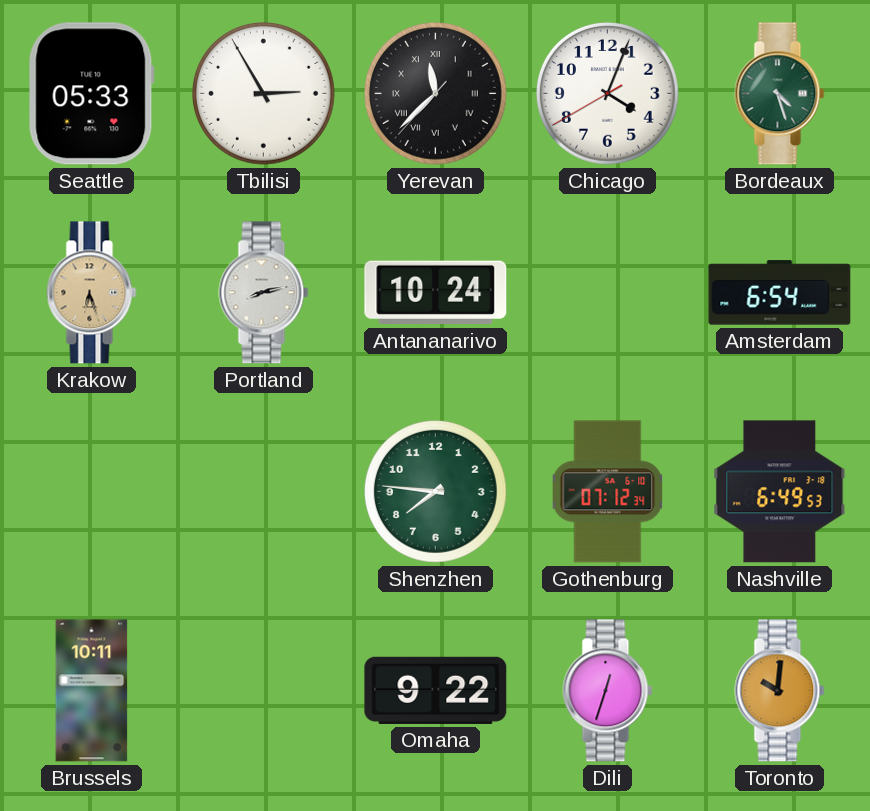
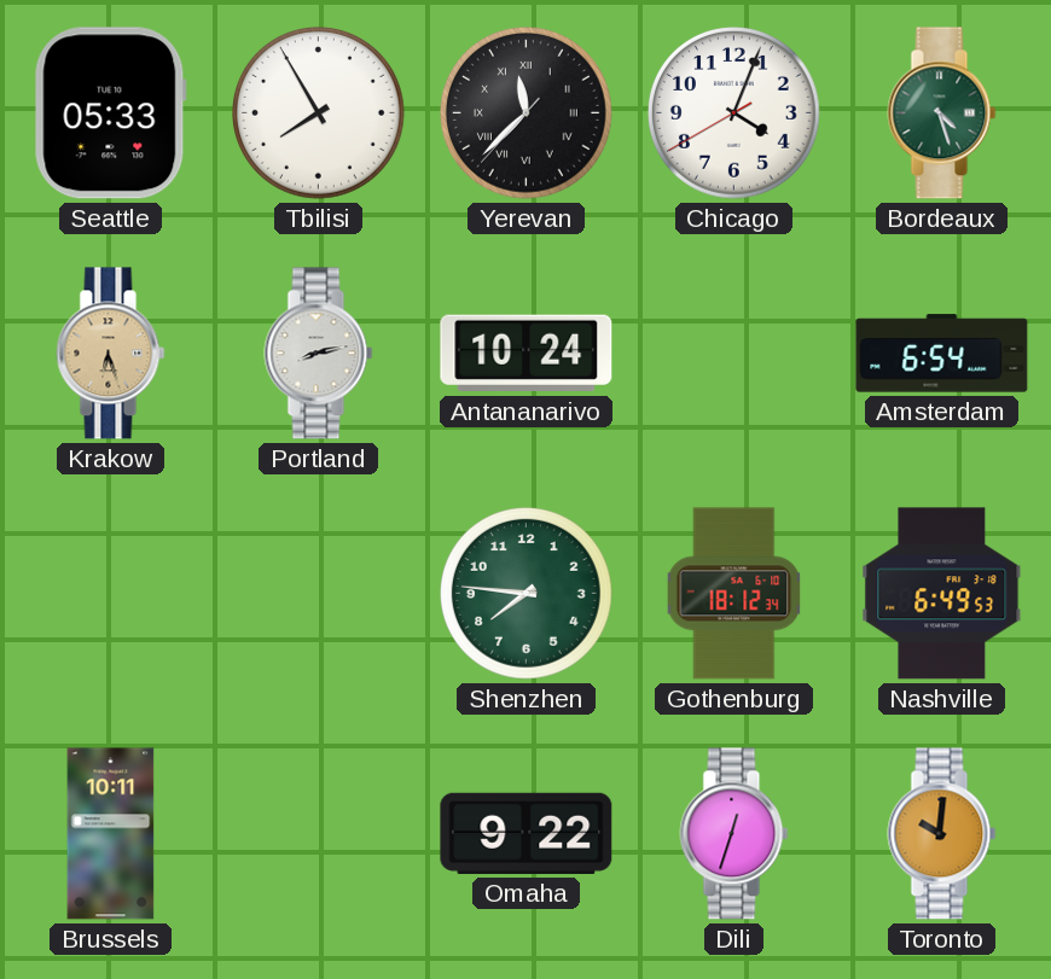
Tbilisi: 2:55 -> 7:55 (319, 113)
Gothenburg: 07:12 -> 18:12 (734, 594)
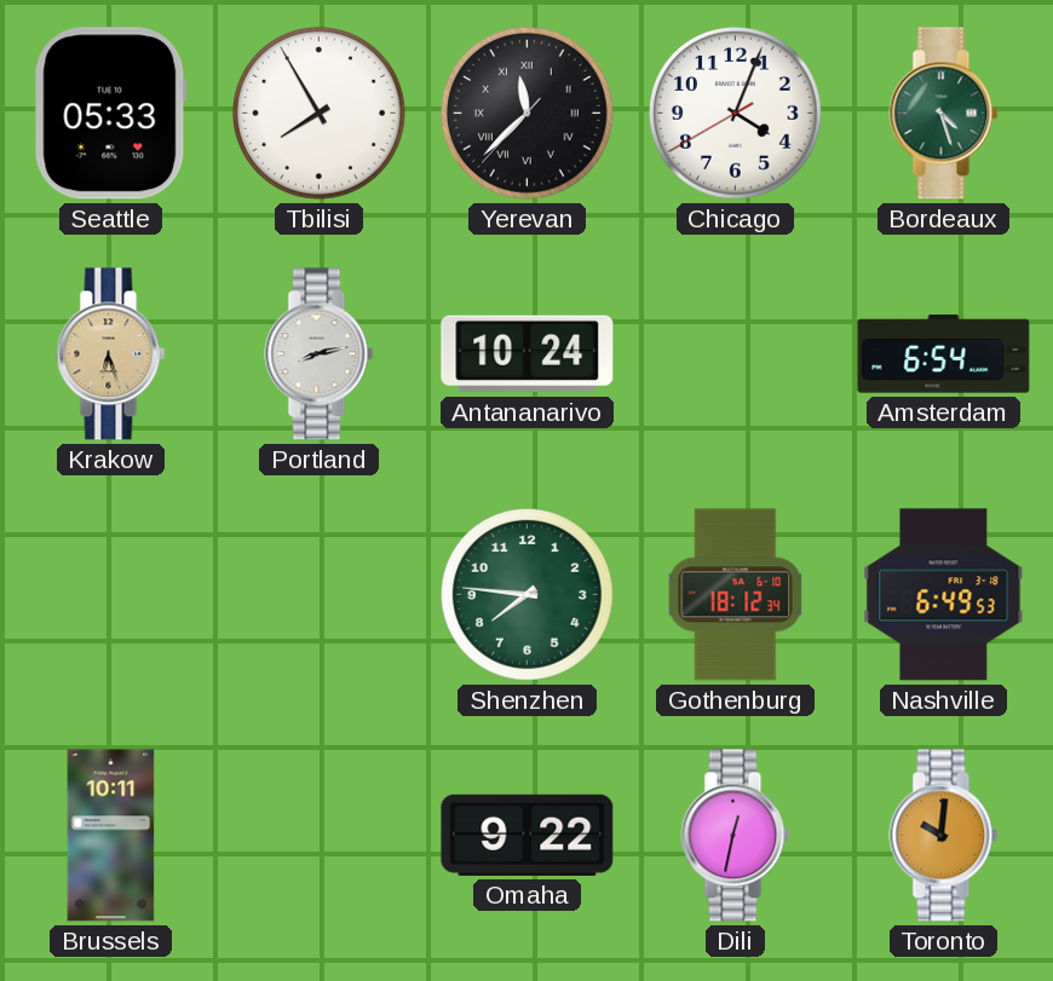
Dili: 12:33 -> 12:32 (736, 836)
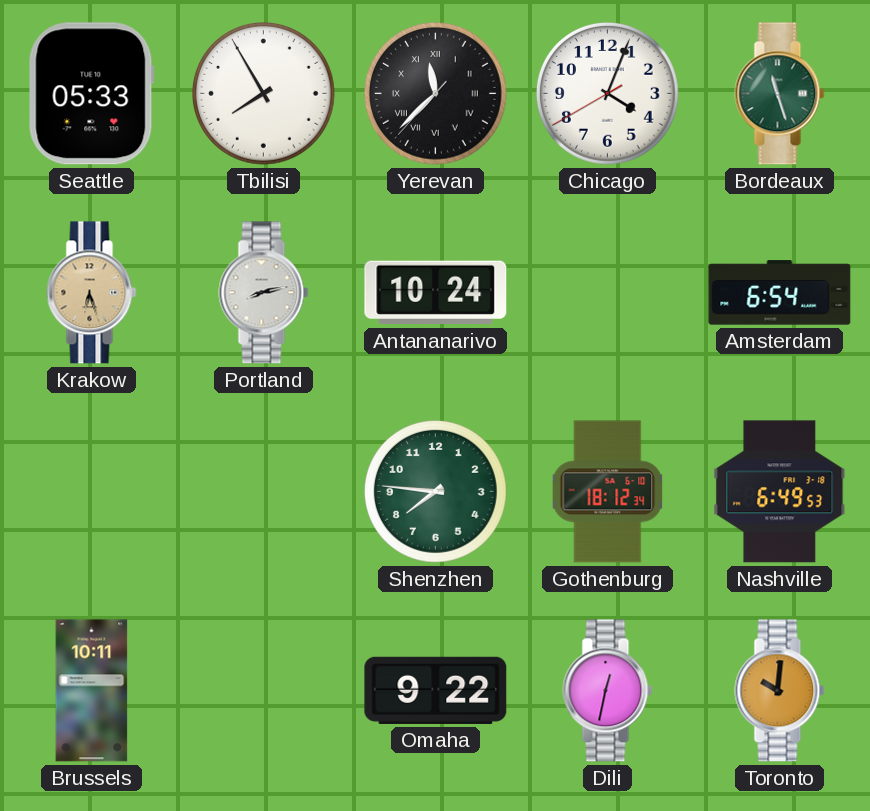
Bordeaux: 4:27 -> 11:27 (780, 94)
